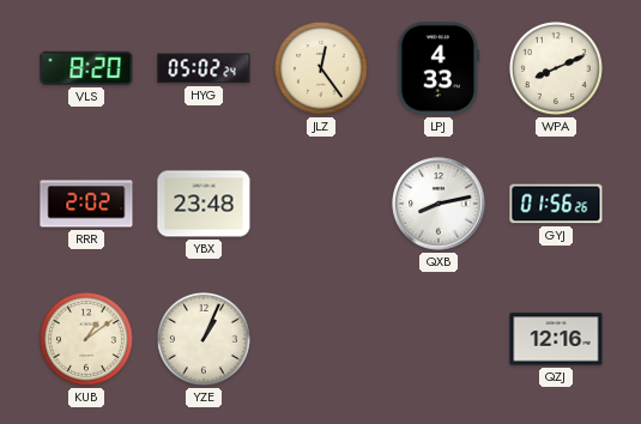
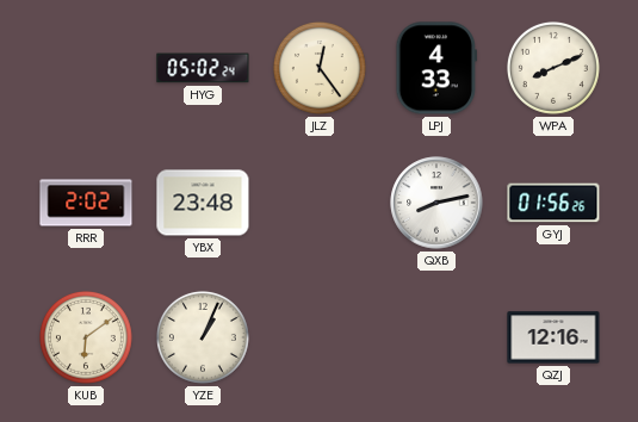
VLS: 8:20 -> none (86, 68)
KUB: 1:09 -> 6:09 (86, 337)
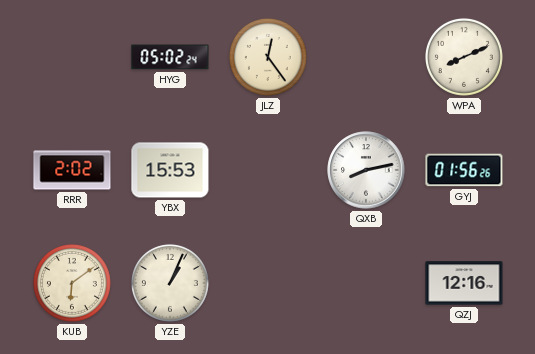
LPJ: 4:33 -> none (436, 68)
YBX: 23:48 -> 15:53 (170, 170)
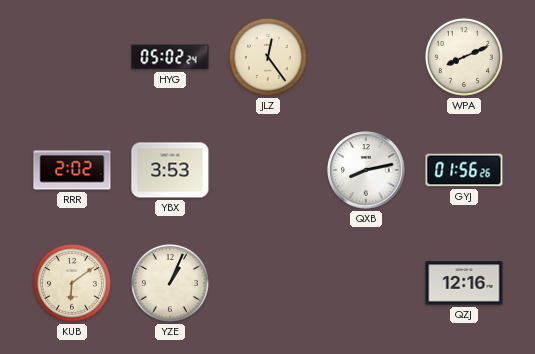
YBX: 15:53 -> 3:53 (170, 170)
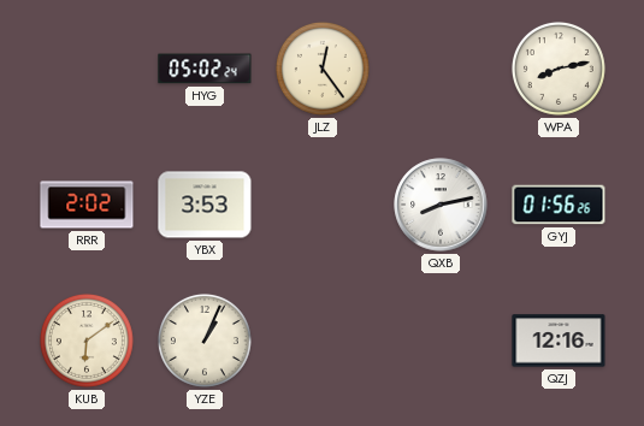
WPA: 8:11 -> 8:13 (559, 69)
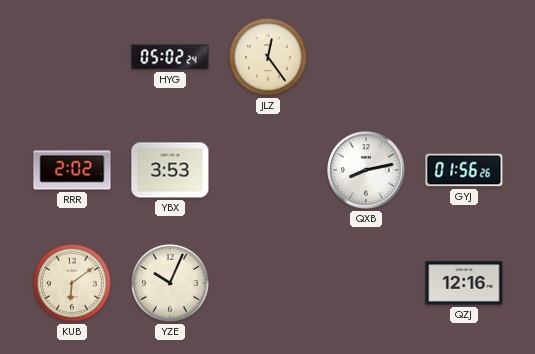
WPA: 8:13 -> none (559, 69)
YZE: 1:04 -> 10:04 (170, 283)
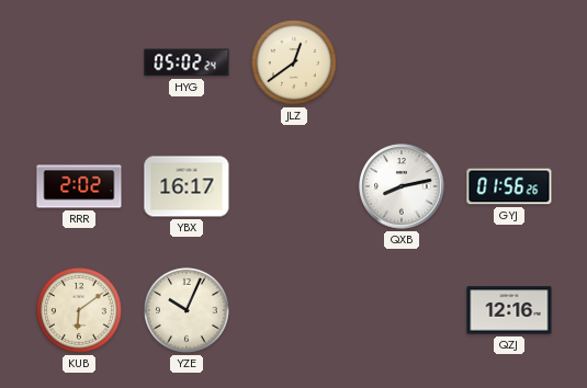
JLZ: 12:24 -> 12:39 (294, 62)
YBX: 3:53 -> 16:17 (187, 186)
